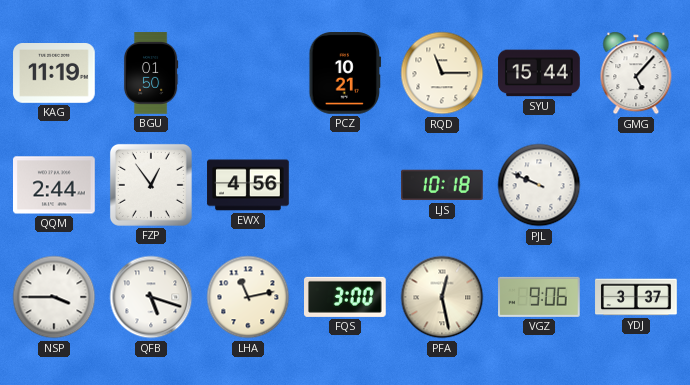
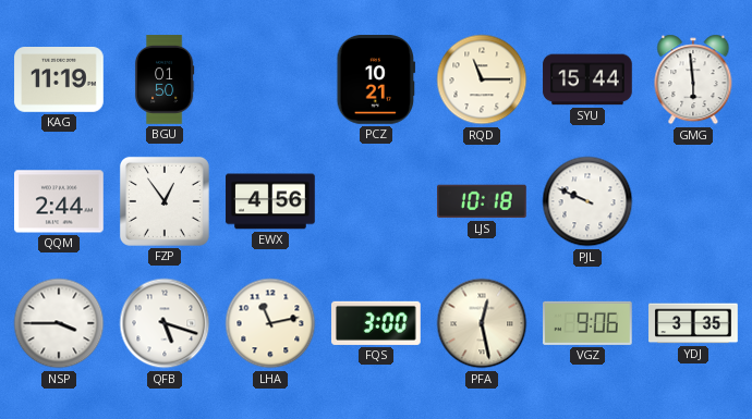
GMG: 5:07 -> 5:59 (693, 79)
YDJ: 3:37 -> 3:35 (693, 323)
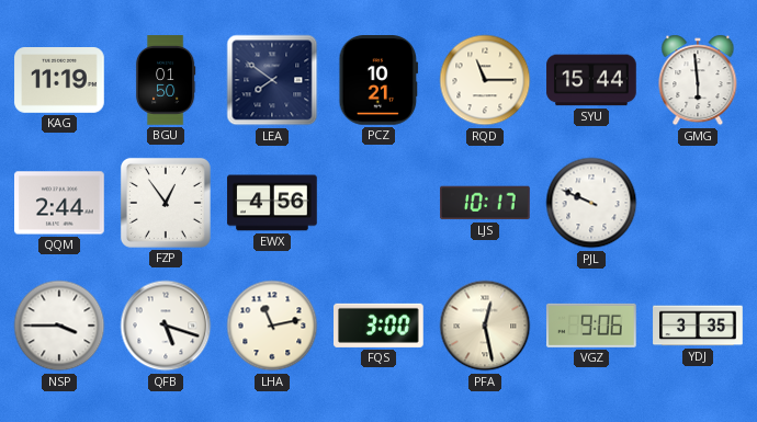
LEA: none -> 7:51 (272, 80)
LJS: 10:18 -> 10:17 (486, 203)
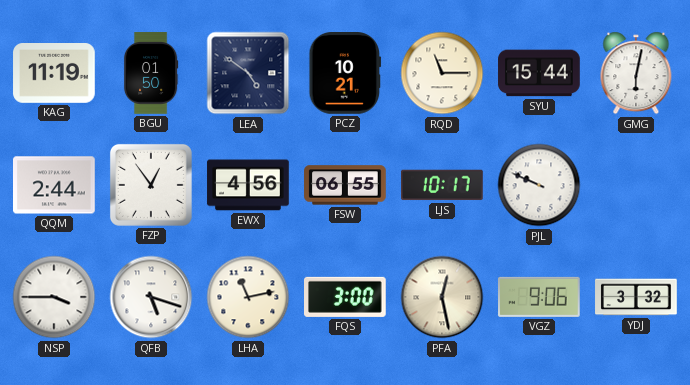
LEA: 7:51 -> 4:51 (248, 73)
GMG: 5:59 -> 6:02 (636, 73)
FSW: none -> 06:55 (345, 185)
YDJ: 3:35 -> 3:32 (636, 297)
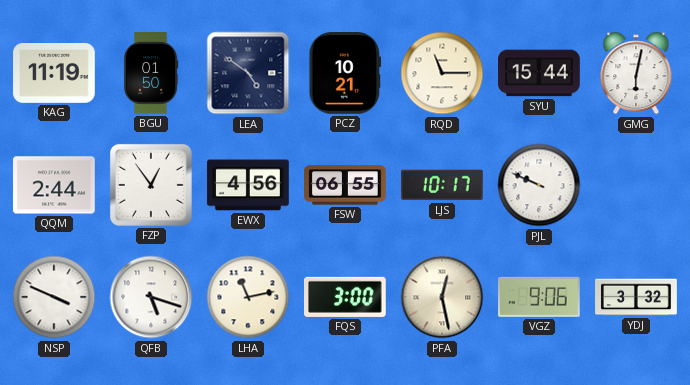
NSP: 3:45 -> 3:49 (54, 297)
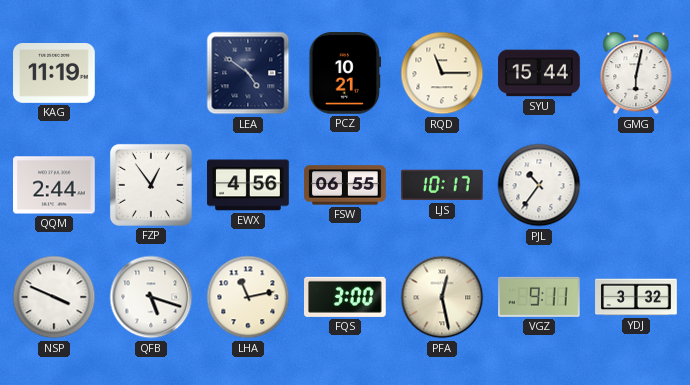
BGU: 01:50 -> none (151, 73)
PJL: 9:49 -> 10:36 (539, 185)
VGZ: 9:06 -> 9:11 (540, 297)
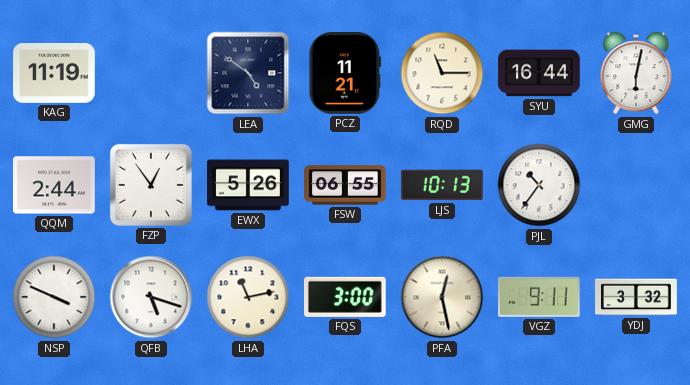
PCZ: 10:21 -> 11:21 (345, 74)
SYU: 15:44 -> 16:44 (539, 73)
EWX: 4:56 -> 5:26 (248, 185)
LJS: 10:17 -> 10:13 (443, 185)
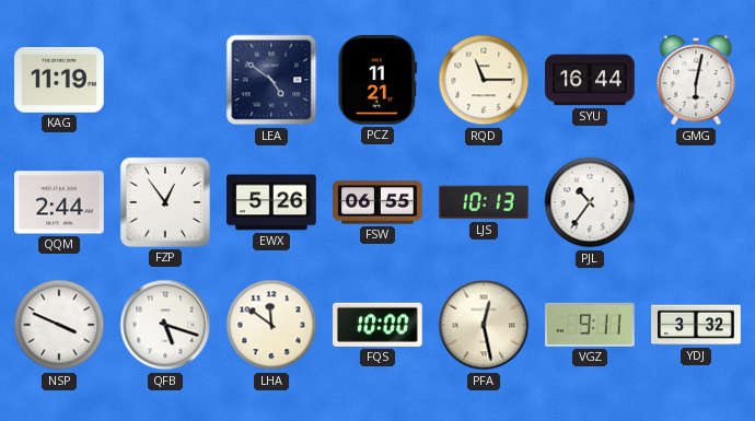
LHA: 11:13 -> 11:51 (271, 325)
FQS: 3:00 -> 10:00 (379, 325)
